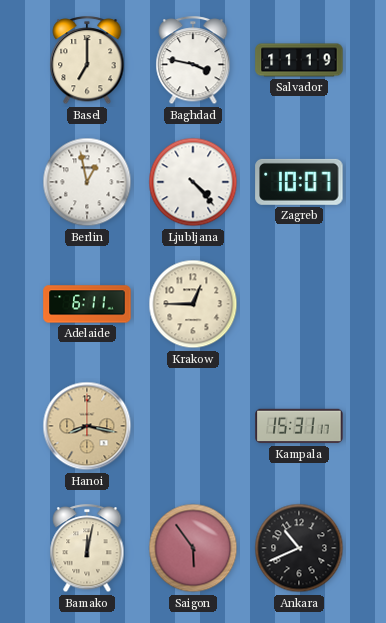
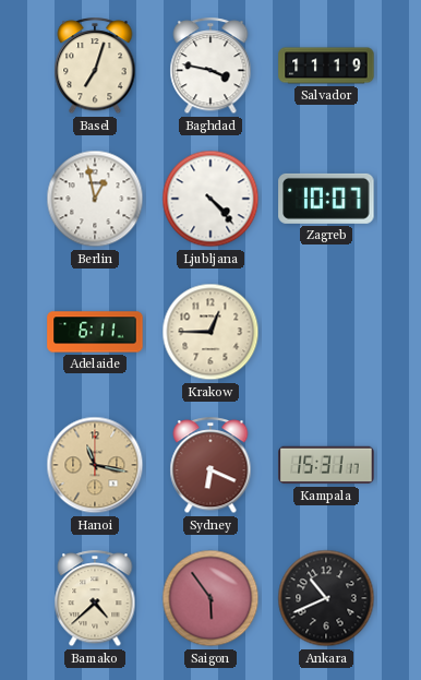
Basel: 7:00 -> 7:03 (95, 67)
Hanoi: 8:17 -> 11:17 (95, 465)
Sydney: none -> 6:19 (211, 466)
Bamako: 12:02 -> 4:38 (95, 599)
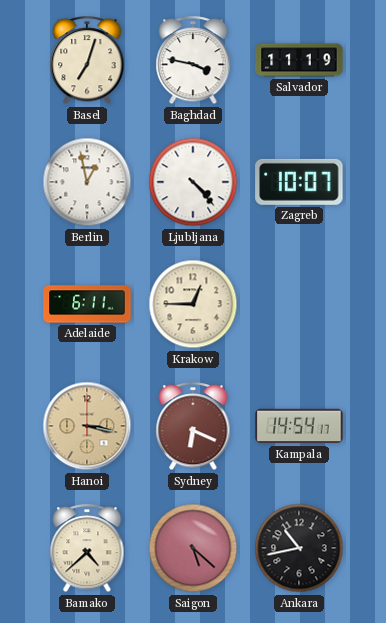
Hanoi: 11:17 -> 3:17 (87, 426)
Kampala: 15:31 -> 14:54 (299, 426)
Saigon: 5:54 -> 5:22 (193, 548)
Ankara: 10:41 -> 10:43 (299, 548)
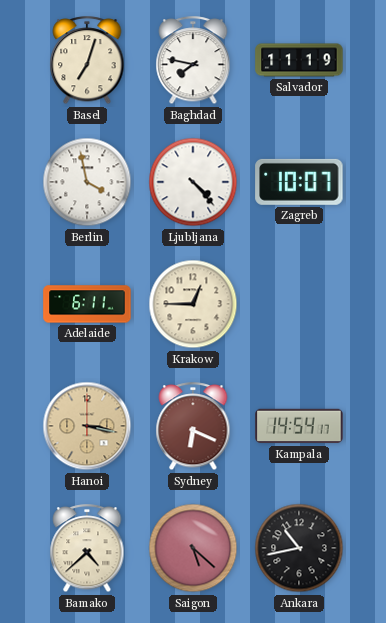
Baghdad: 3:47 -> 7:47 (193, 61)
Berlin: 12:58 -> 3:58 (87, 182)
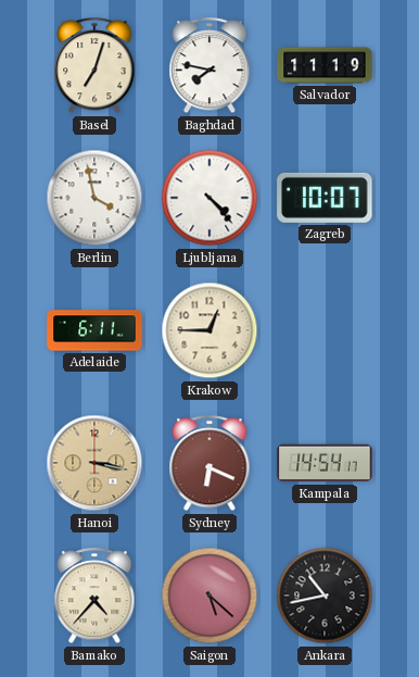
Bamako: 4:38 -> 4:37 (94, 597)
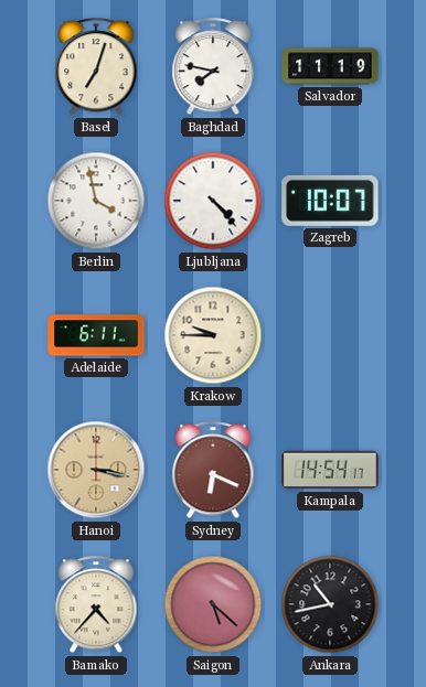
Krakow: 12:45 -> 9:45 (213, 335)
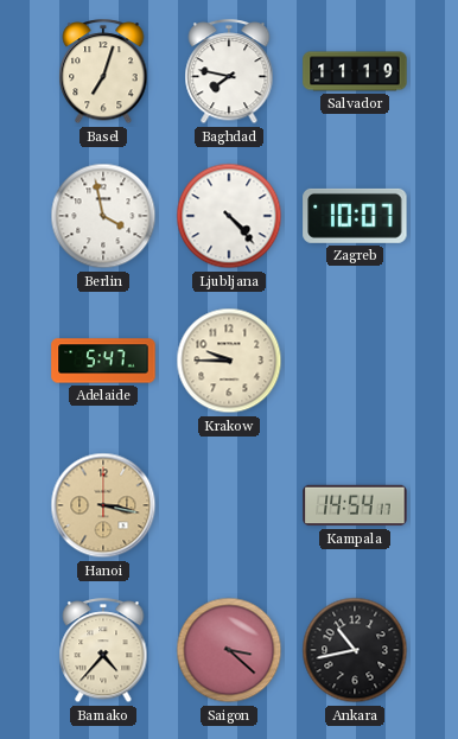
Adelaide: 6:11 -> 5:47 (103, 361)
Sydney: 6:19 -> none (213, 471)
Saigon: 5:22 -> 3:22 (229, 650)
